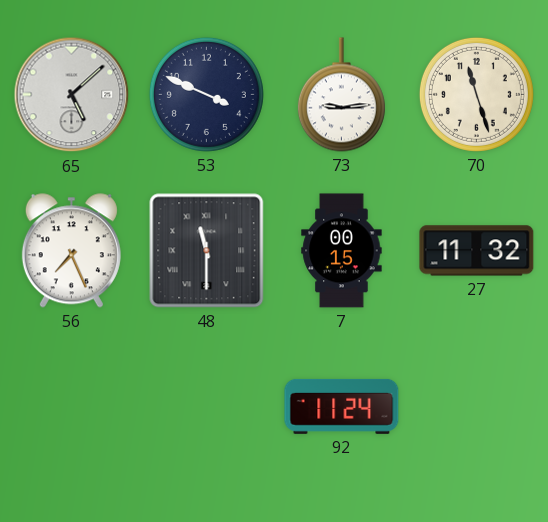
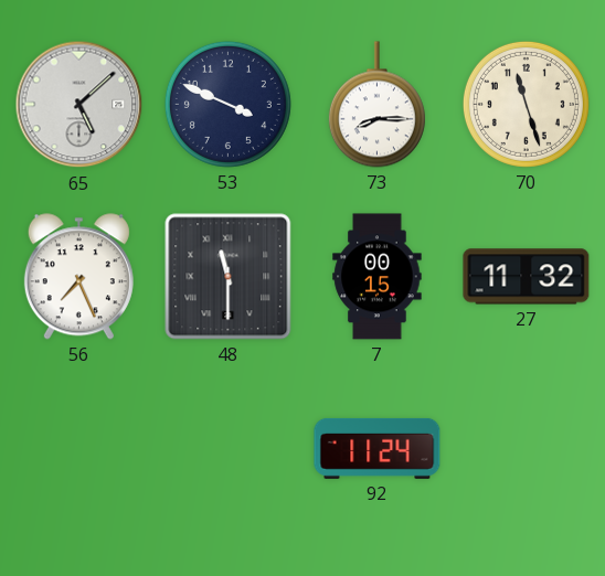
73: 9:14 -> 8:15 (376, 105)
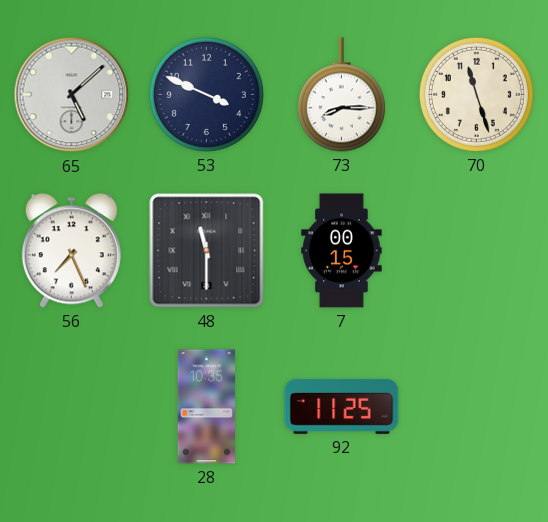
27: 11:32 -> none (527, 277)
28: none -> 10:35 (207, 407)
92: 11:24 -> 11:25 (342, 406)
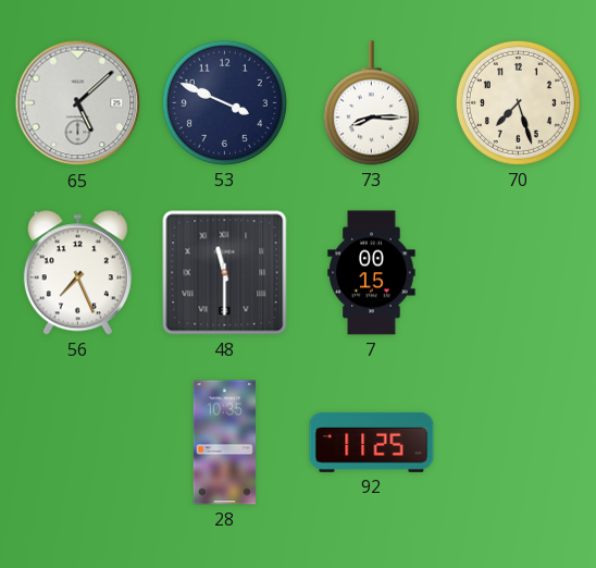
70: 11:27 -> 7:27 (518, 102)
